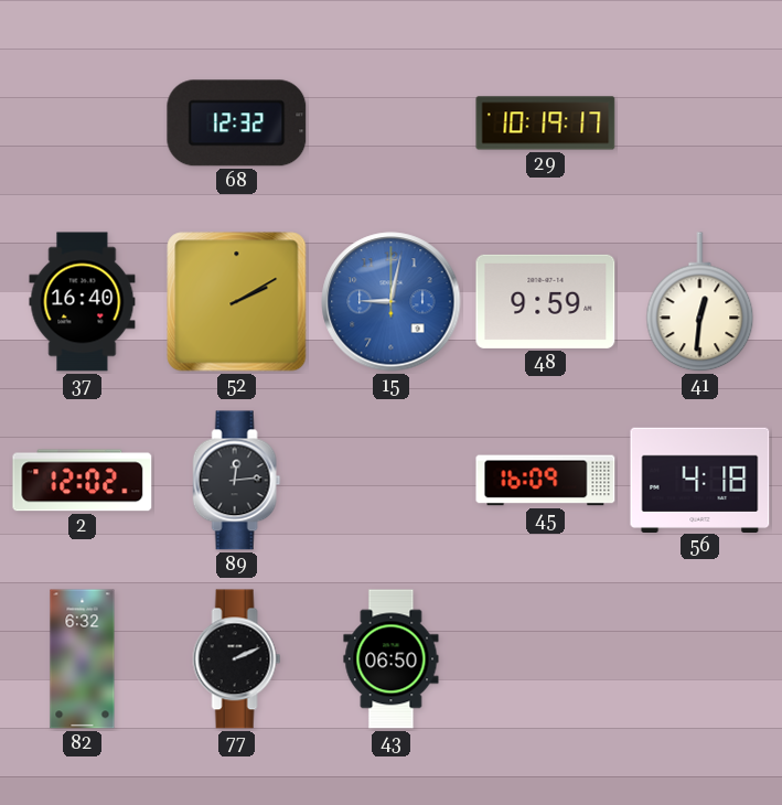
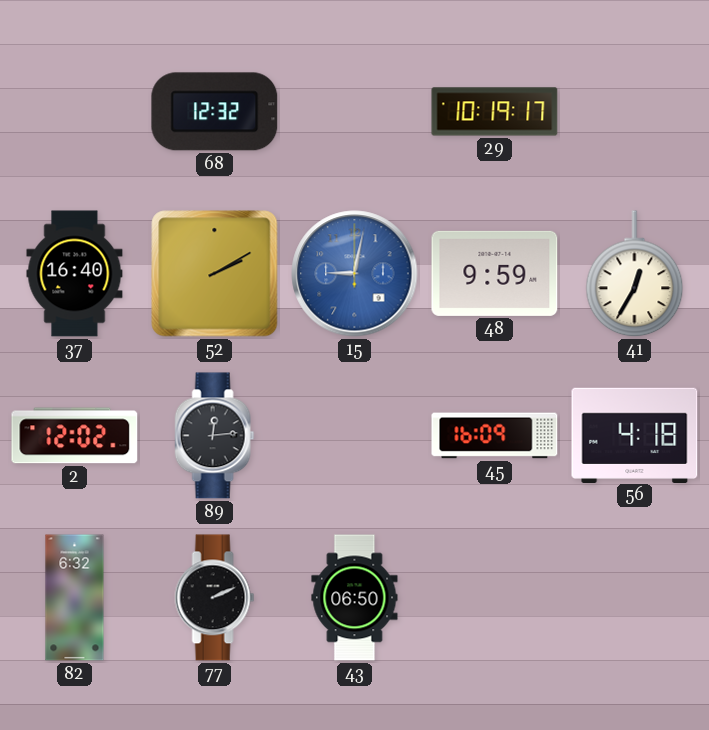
41: 12:31 -> 12:35 (635, 274)
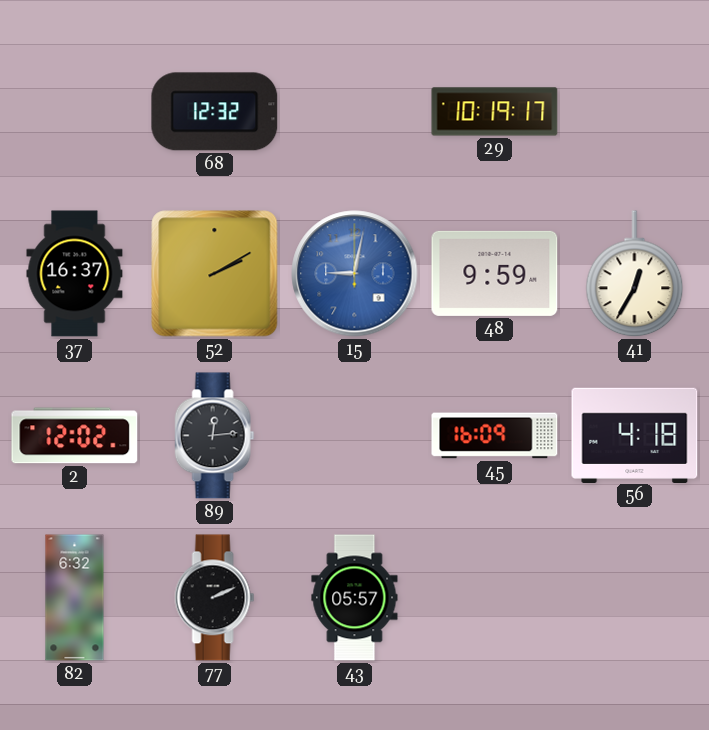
37: 16:40 -> 16:37 (75, 274)
43: 06:50 -> 05:57 (355, 598)
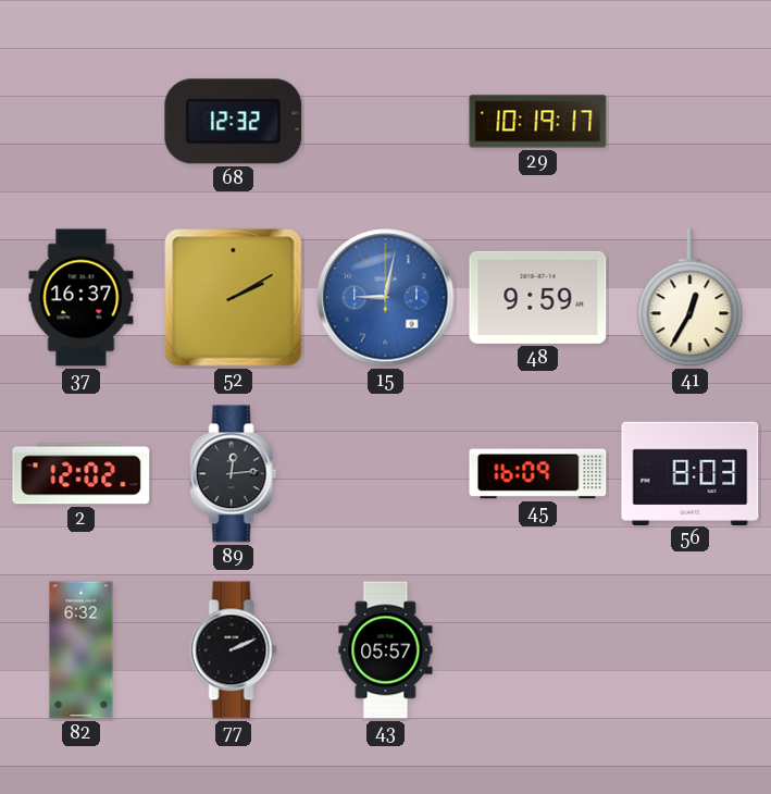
56: 4:18 -> 8:03 (691, 473)
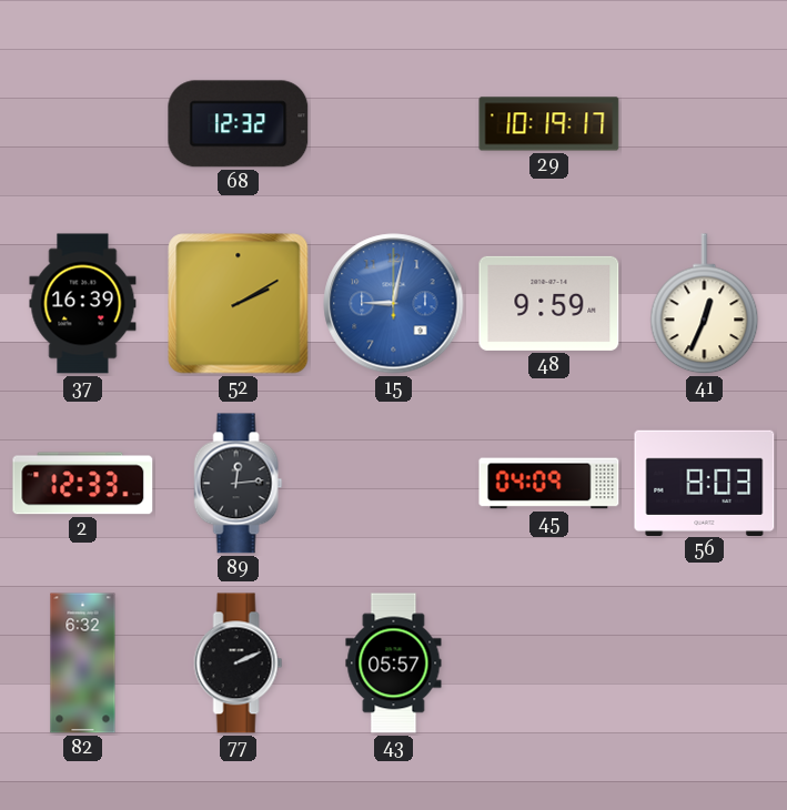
37: 16:37 -> 16:39 (83, 304)
41: 12:35 -> 12:34 (705, 304)
2: 12:02 -> 12:33 (83, 484)
45: 16:09 -> 04:09 (549, 484)
